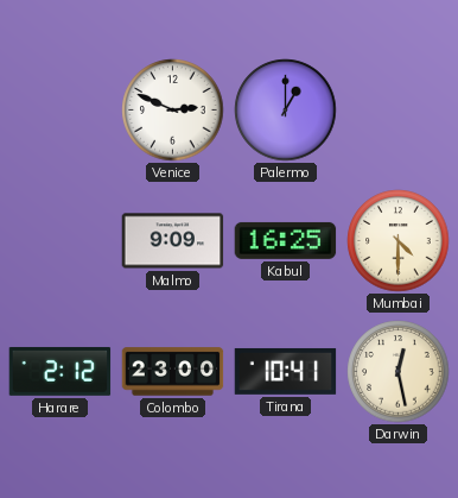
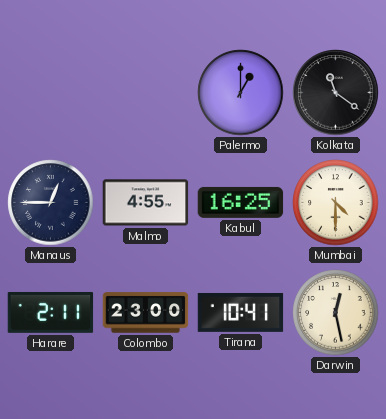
Venice: 2:49 -> none (173, 111)
Kolkata: none -> 11:21 (336, 93)
Manaus: none -> 12:45 (51, 203)
Malmo: 9:09 -> 4:55 (146, 203)
Harare: 2:12 -> 2:11 (51, 312)
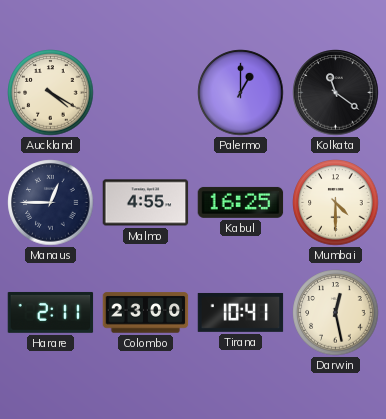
Auckland: none -> 4:20 (51, 93)
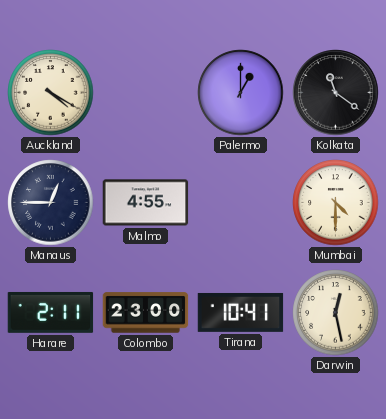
Kabul: 16:25 -> none (241, 202)
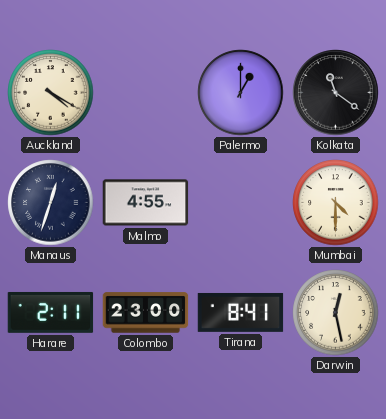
Manaus: 12:45 -> 12:33 (51, 203)
Tirana: 10:41 -> 8:41 (241, 313)
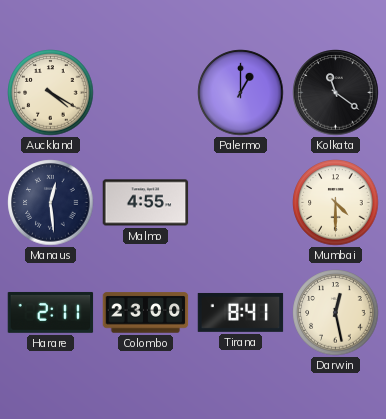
Manaus: 12:33 -> 12:29 (51, 203)
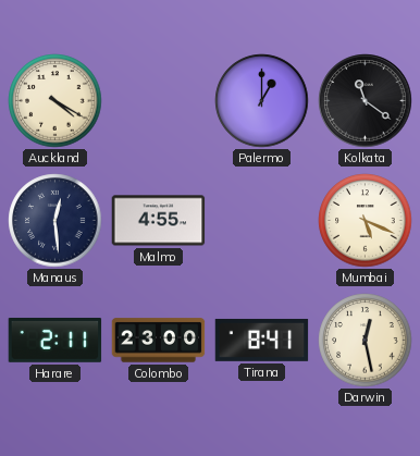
Mumbai: 4:30 -> 5:19 (366, 221)
